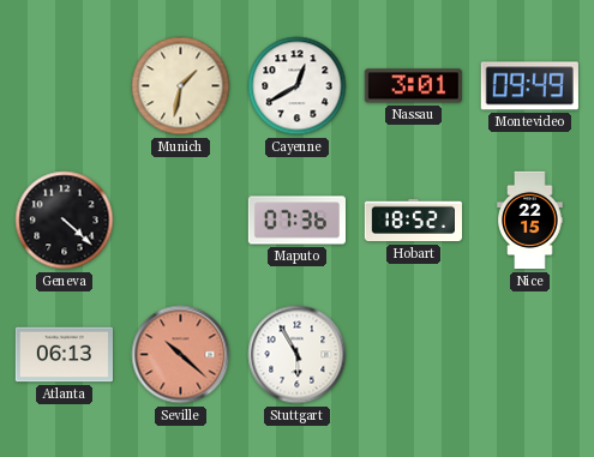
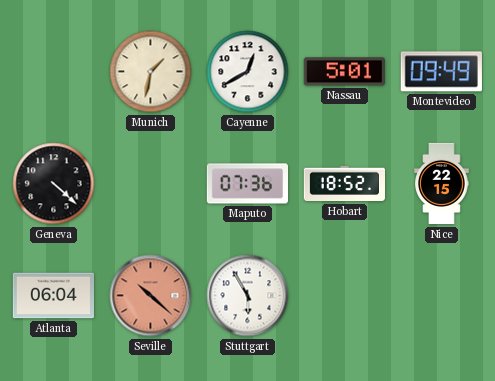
Nassau: 3:01 -> 5:01 (344, 72)
Atlanta: 06:13 -> 06:04 (53, 296)
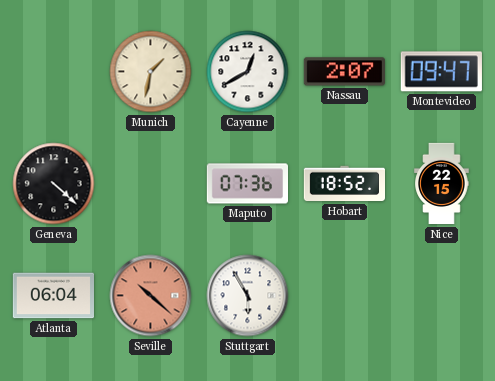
Nassau: 5:01 -> 2:07 (344, 72)
Montevideo: 09:49 -> 09:47 (441, 72)
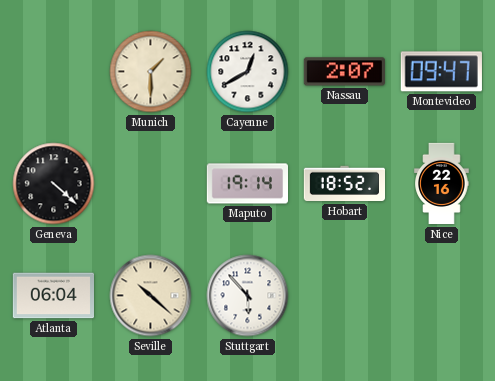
Munich: 1:32 -> 1:30 (151, 72)
Maputo: 07:36 -> 19:14 (247, 184)
Nice: 22:15 -> 22:16 (442, 184)
Seville dial: salmon -> cream (151, 296)
Stuttgart: 5:55 -> 5:53 (248, 296)
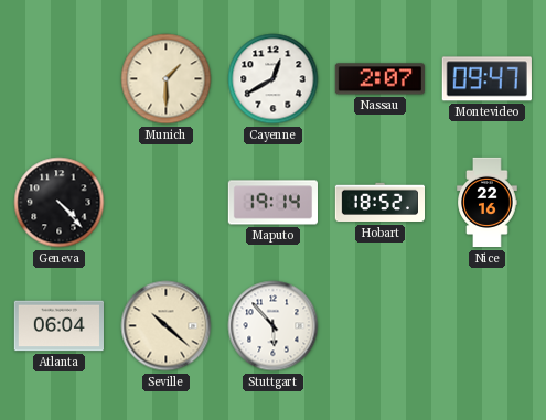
Geneva: 4:22 -> 4:23 (60, 203)
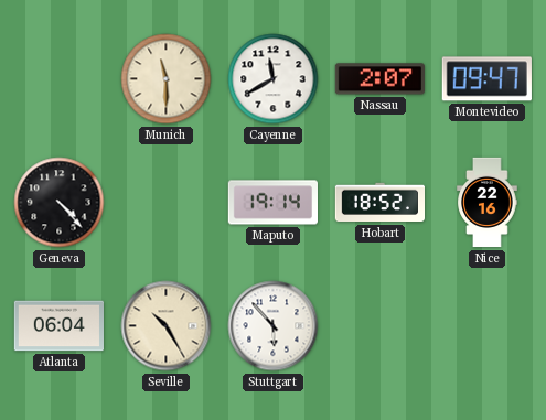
Munich: 1:30 -> 11:30 (167, 79)
Cayenne: 12:40 -> 11:40 (274, 79)
Seville: 10:22 -> 10:25 (167, 326)
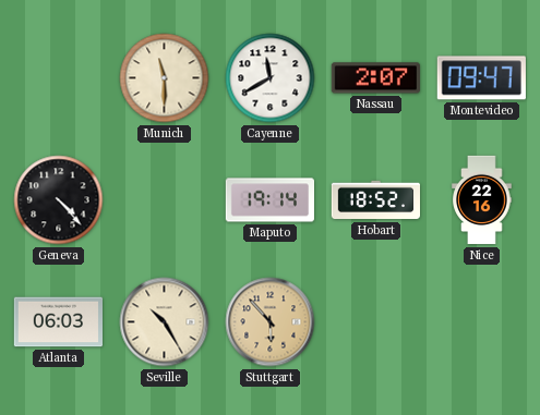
Atlanta: 06:04 -> 06:03 (58, 322)
Stuttgart dial: white -> champagne (271, 322)
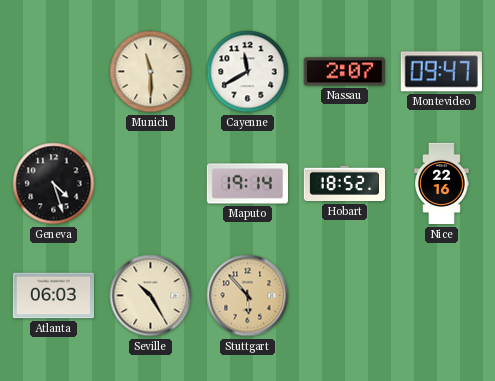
Geneva: 4:23 -> 4:27 (54, 184)
